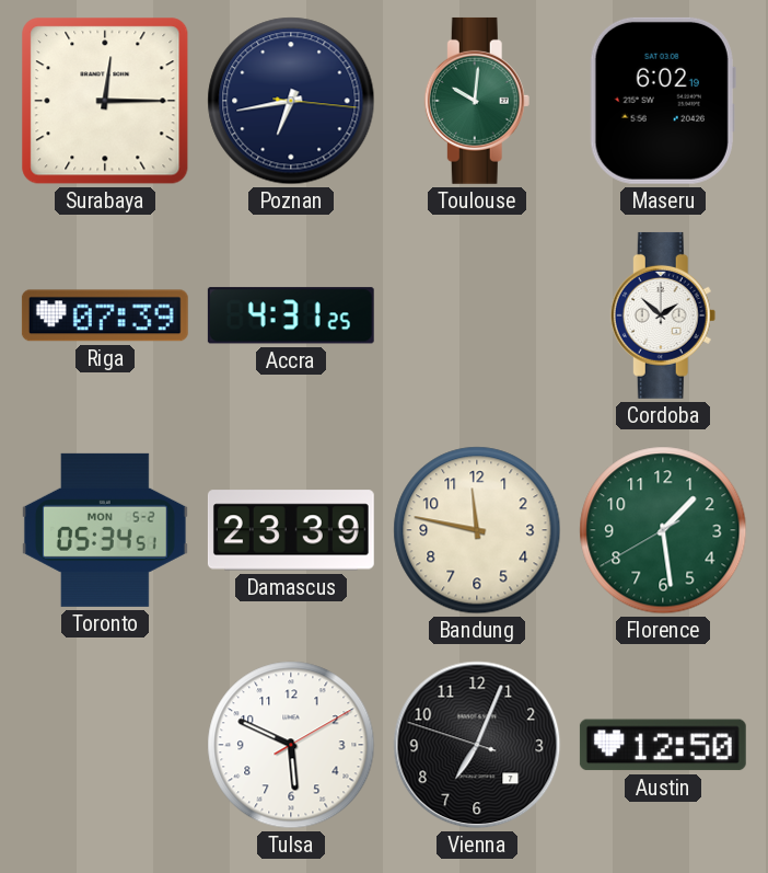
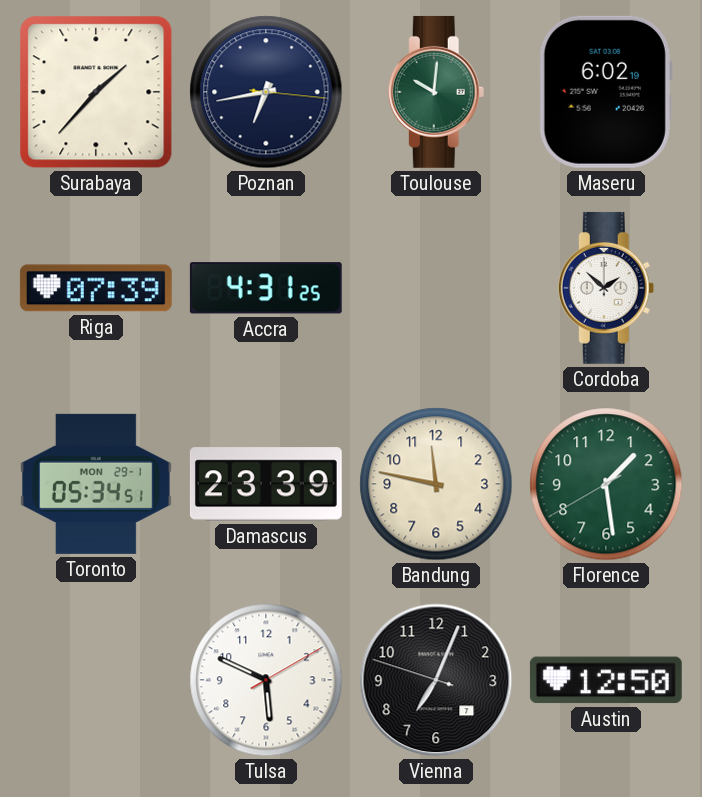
Surabaya: 12:15 -> 1:37 (96, 92)
Toronto date: MON 5-2 -> MON 29-1 (96, 484)
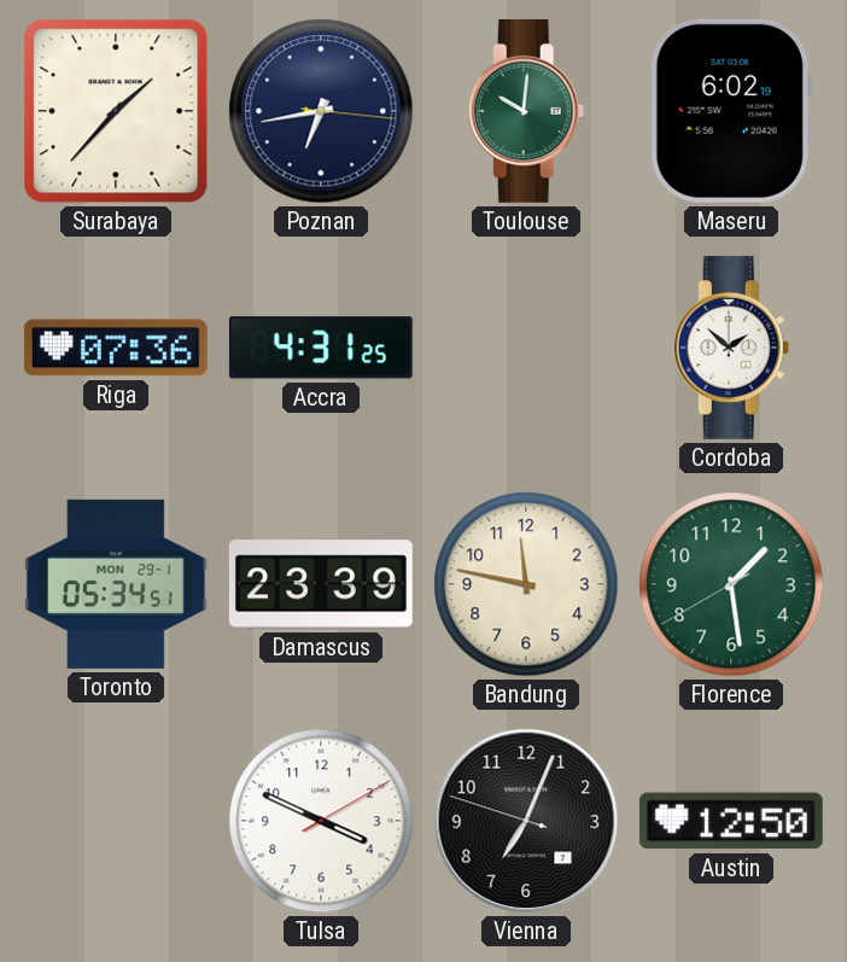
Riga: 07:39 -> 07:36 (116, 348)
Tulsa: 5:49 -> 3:49 (321, 821)
